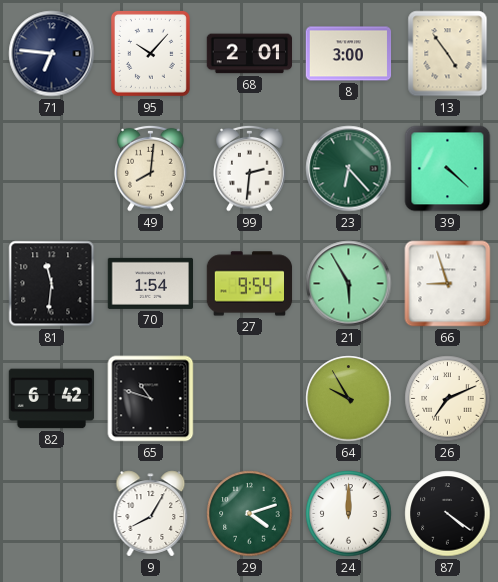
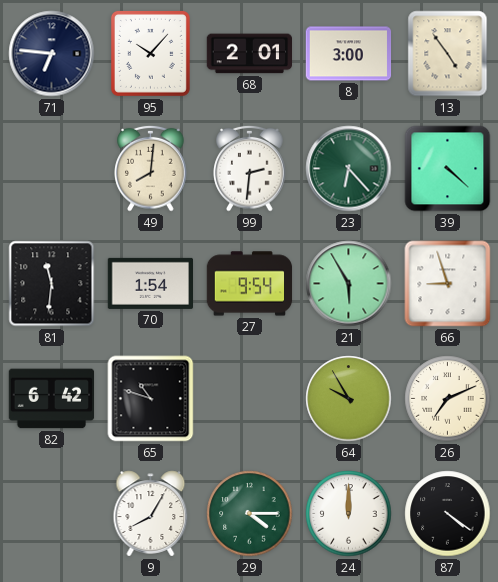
29: 4:12 -> 4:15 (250, 514)
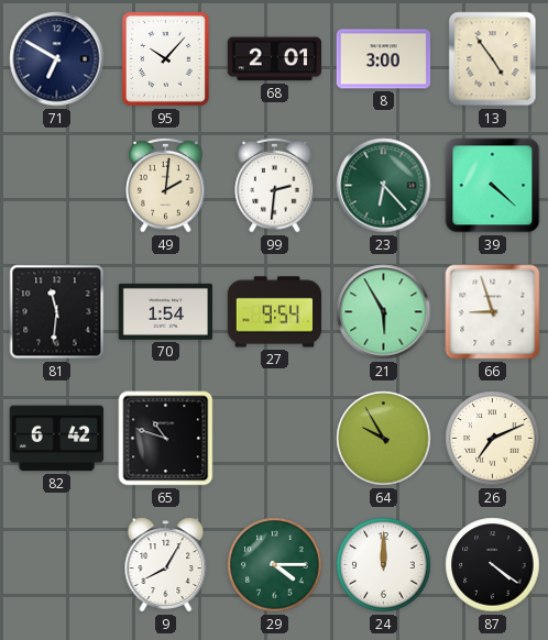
71: 6:46 -> 6:50 (57, 59)
49: 8:01 -> 2:01 (166, 185)
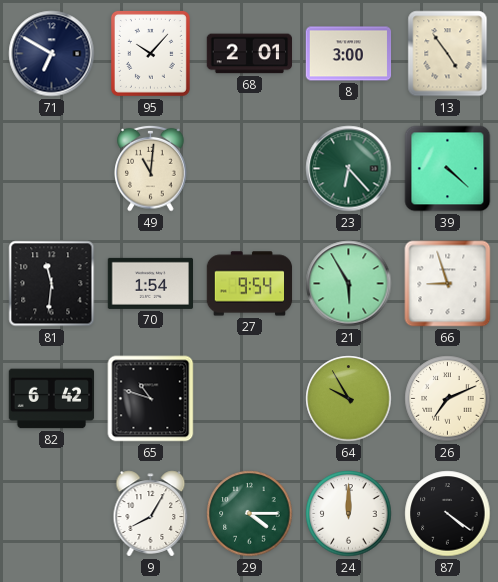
49: 2:01 -> 11:01 (151, 168)
99: 2:31 -> none (275, 185)
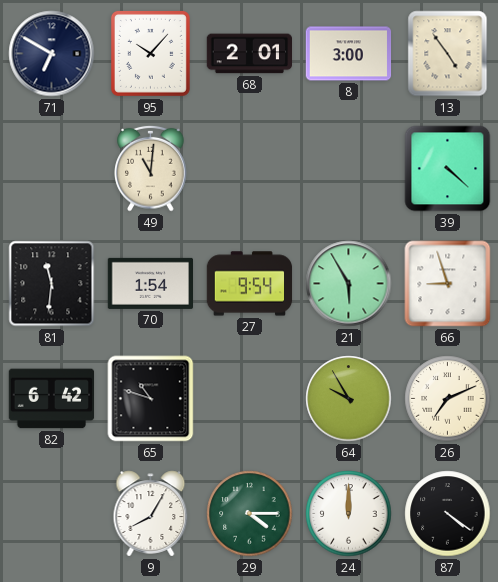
23: 6:23 -> none (349, 169)
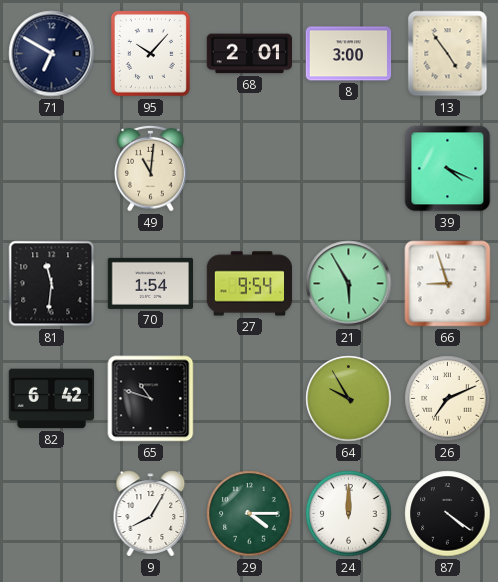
39: 4:22 -> 4:19 (448, 169)
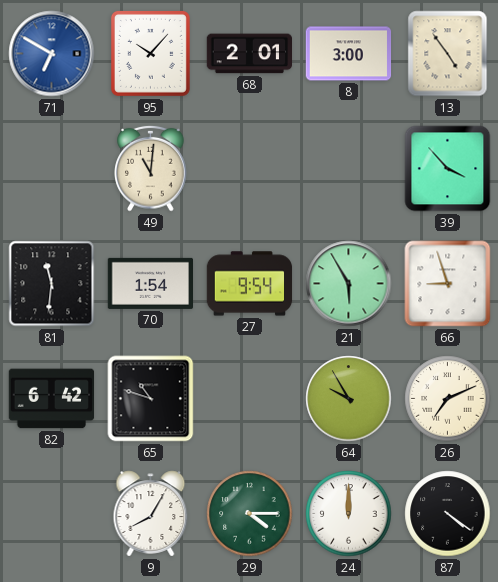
71 dial: navy -> blue (52, 54)
39: 4:19 -> 3:53 (448, 169)
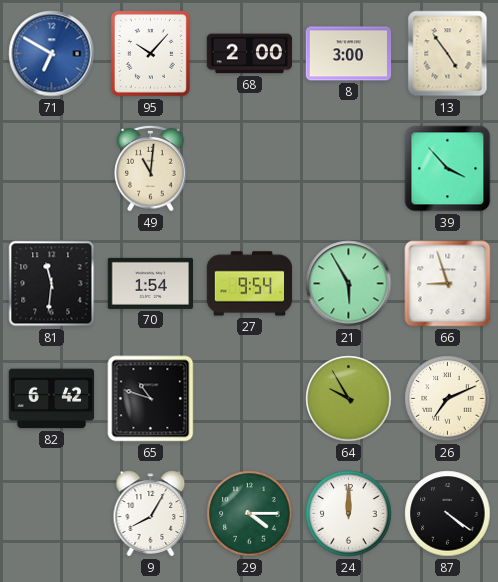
68: 2:01 -> 2:00 (249, 54)
